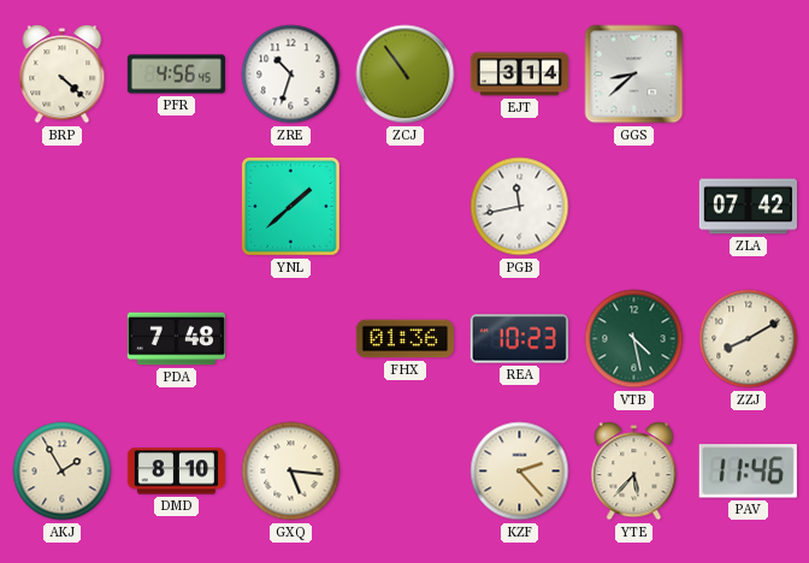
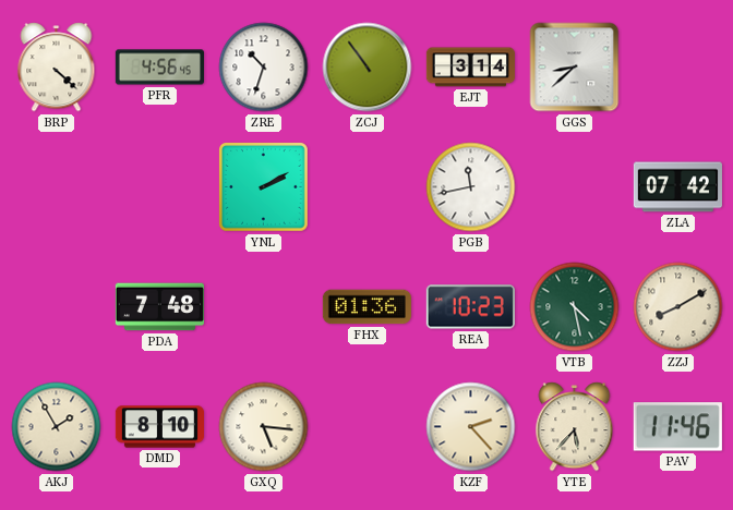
YNL: 1:38 -> 2:10 (264, 187)
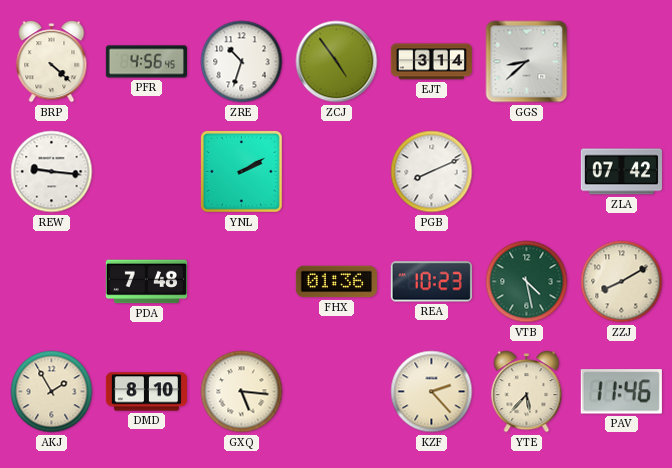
ZCJ: 10:54 -> 4:54 (337, 62)
REW: none -> 9:16 (52, 172)
PGB: 11:43 -> 8:11 (432, 172)
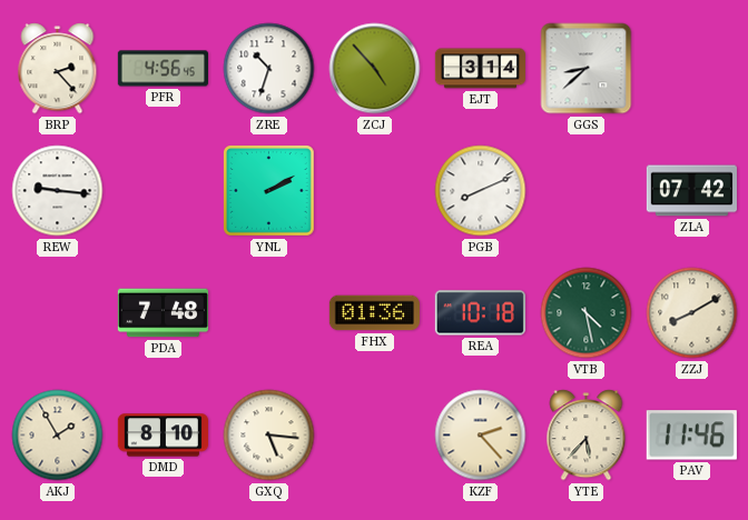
BRP: 4:22 -> 2:23 (58, 69)
ZCJ: 4:54 -> 4:53 (375, 69)
REA: 10:23 -> 10:18 (480, 313)
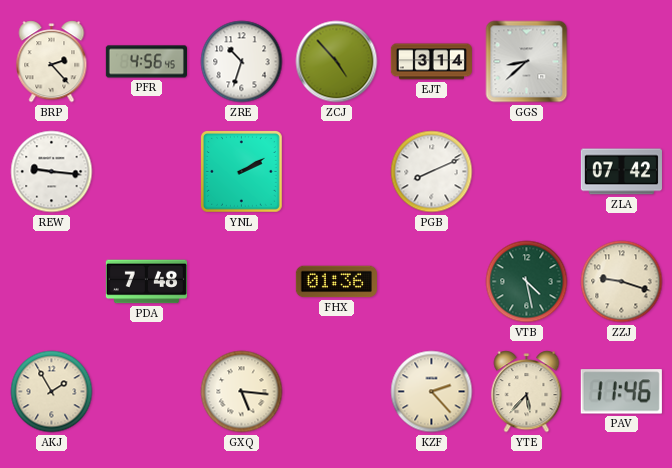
REA: 10:18 -> none (480, 313)
ZZJ: 8:10 -> 9:18 (622, 282)
DMD: 8:10 -> none (163, 436)
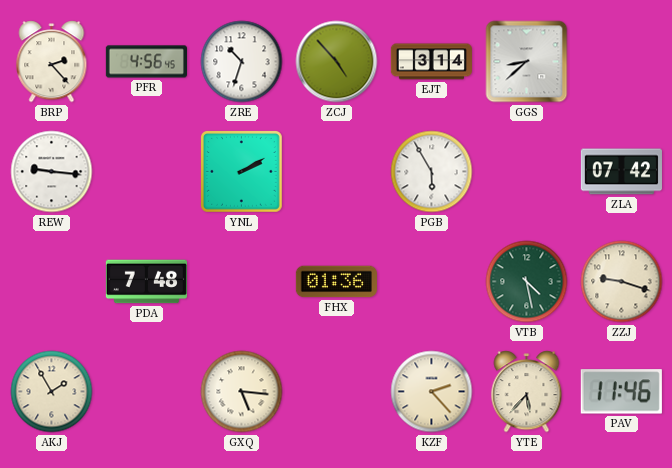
PGB: 8:11 -> 5:55 (432, 172)
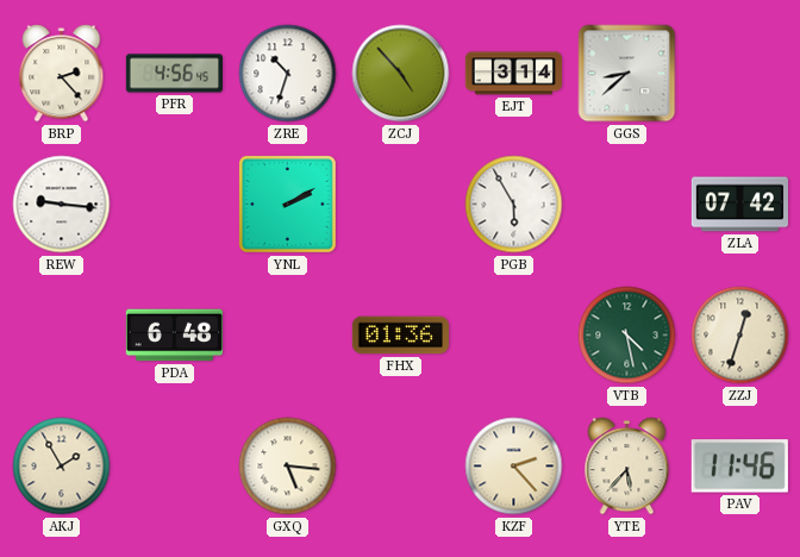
PDA: 7:48 -> 6:48 (174, 336)
ZZJ: 9:18 -> 12:33 (740, 336)
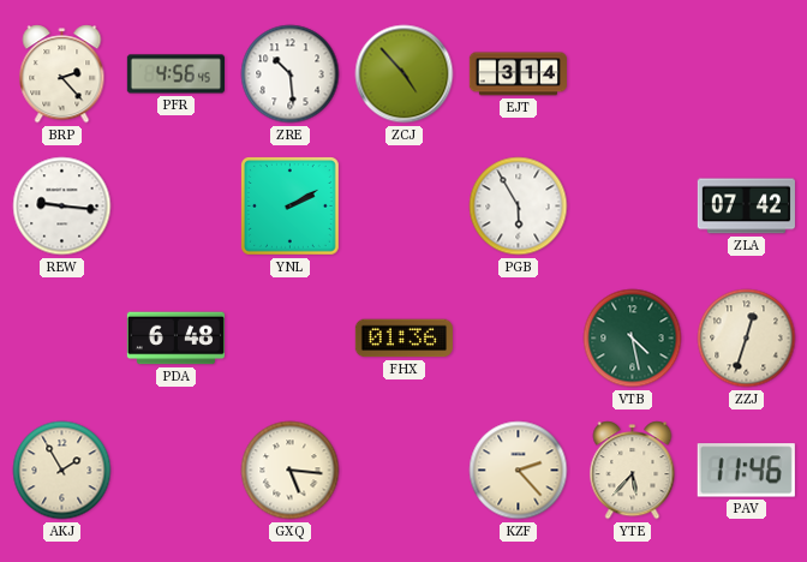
ZRE: 10:33 -> 10:29 (291, 74)
GGS: 8:38 -> none (627, 74)
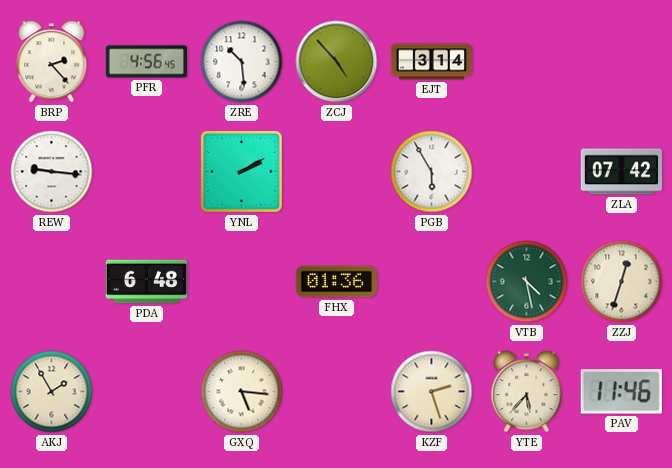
KZF: 2:23 -> 2:27 (432, 392)
